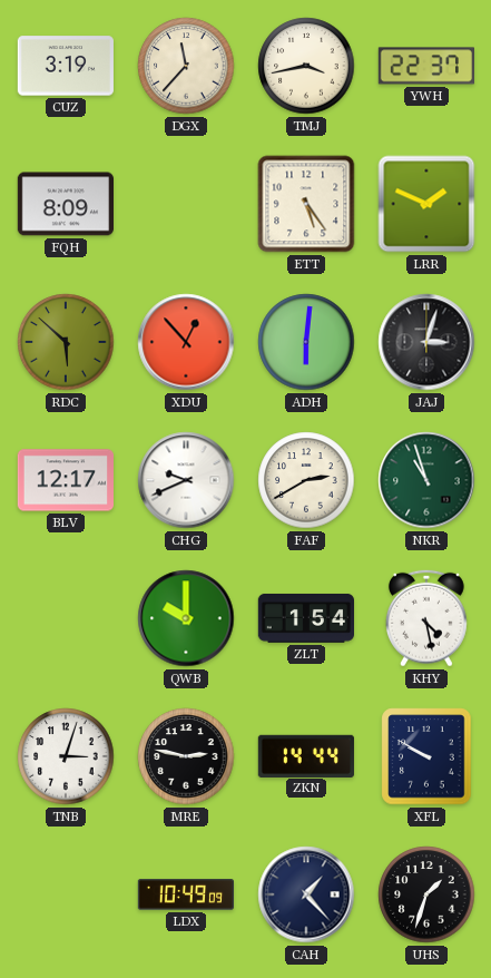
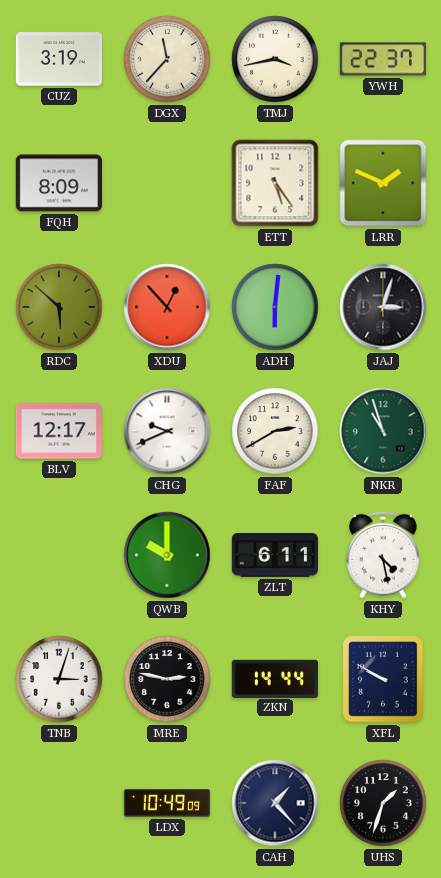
ZLT: 1:54 -> 6:11 (274, 555)
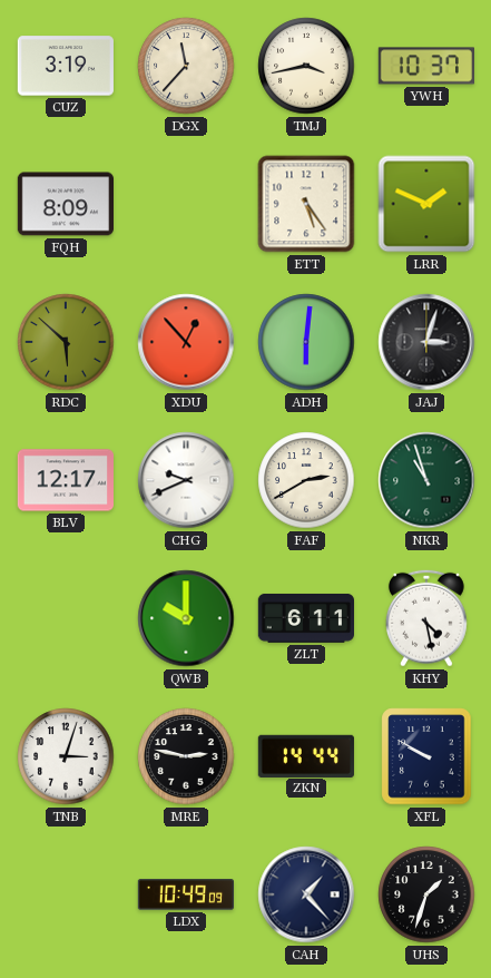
YWH: 22:37 -> 10:37 (425, 66)
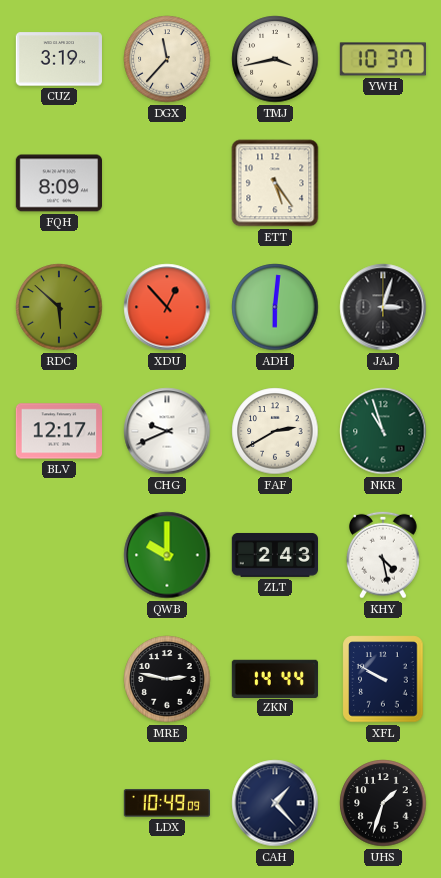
LRR: 1:49 -> none (426, 204)
ZLT: 6:11 -> 2:43 (274, 555)
TNB: 3:03 -> none (66, 756)
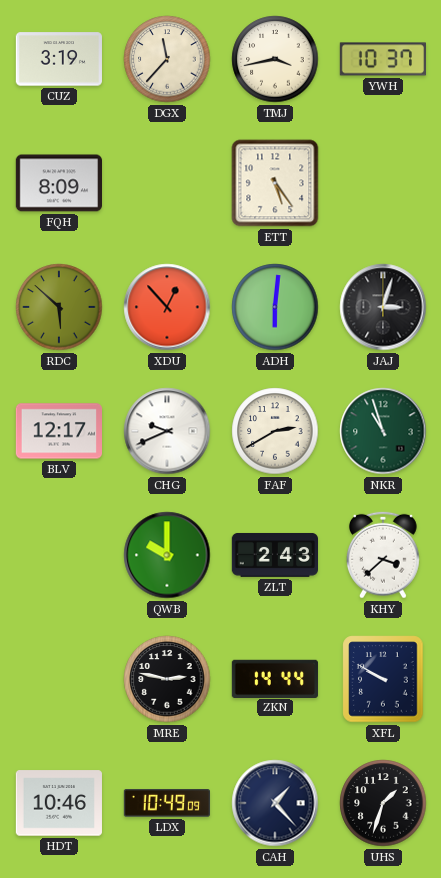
KHY: 4:28 -> 3:38 (383, 555)
HDT: none -> 10:46 (58, 803)
